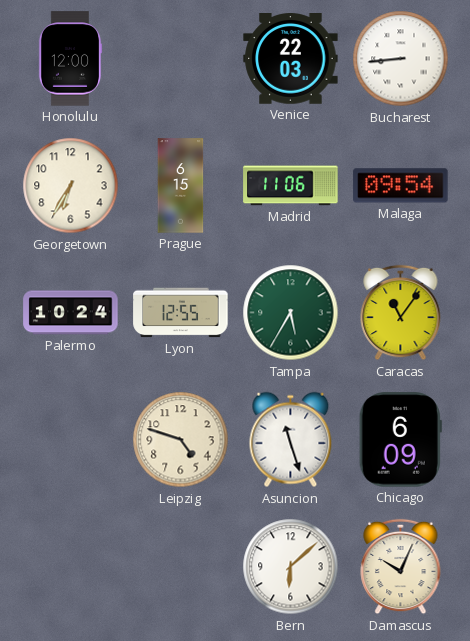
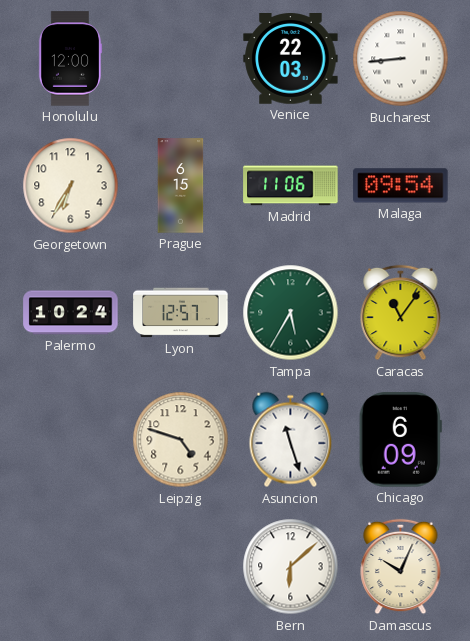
Lyon: 12:55 -> 12:57 (181, 313)
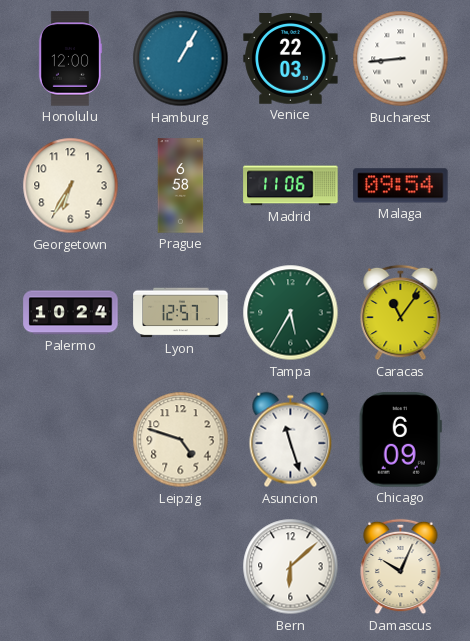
Hamburg: none -> 1:05 (181, 59)
Prague: 6:15 -> 6:58 (181, 186)
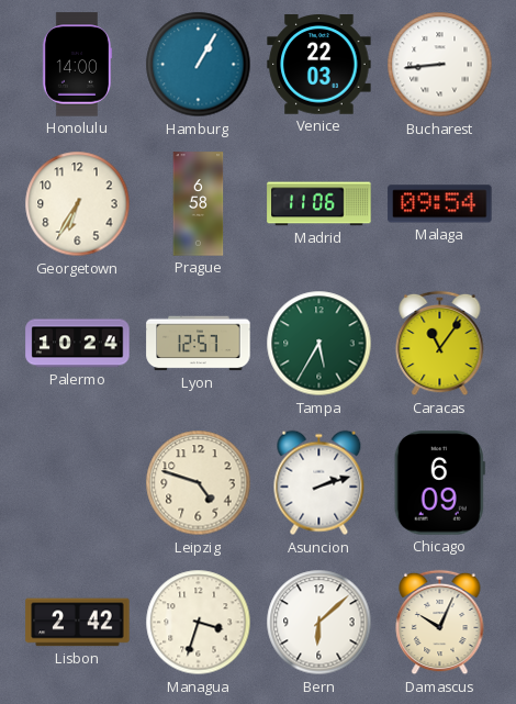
Honolulu: 12:00 -> 14:00 (77, 65)
Asuncion: 11:27 -> 2:12 (319, 483)
Lisbon: none -> 2:42 (78, 623)
Managua: none -> 3:33 (199, 623)
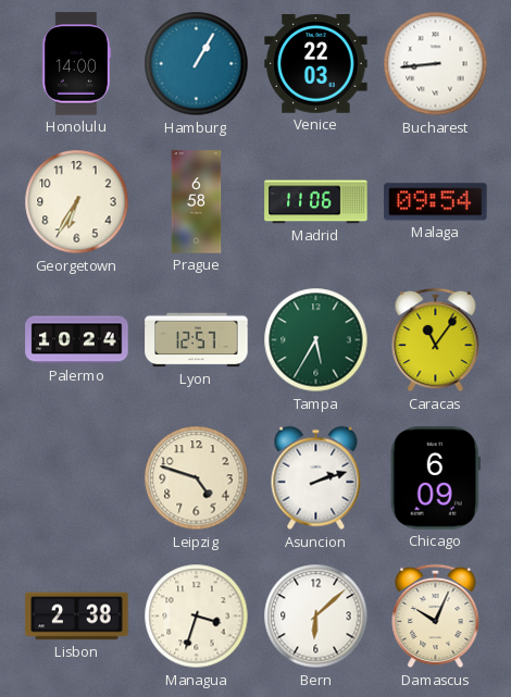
Lisbon: 2:42 -> 2:38 (77, 617)
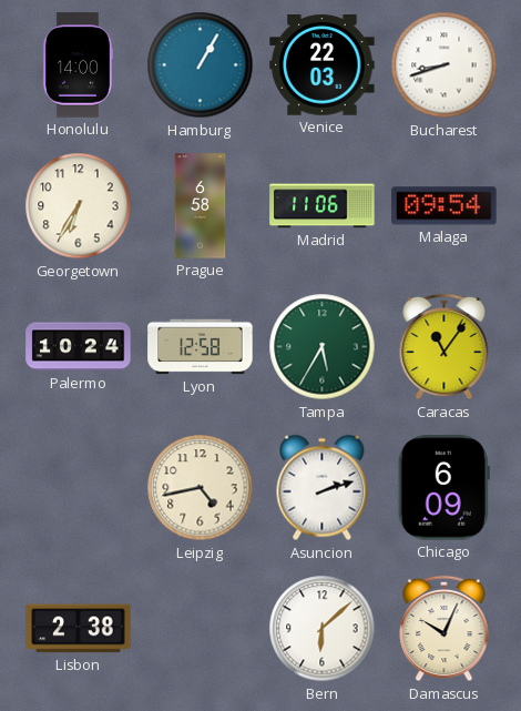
Bucharest: 8:44 -> 8:42 (445, 65)
Lyon: 12:57 -> 12:58 (201, 347)
Leipzig: 4:48 -> 4:43 (201, 488)
Managua: 3:33 -> none (197, 617)
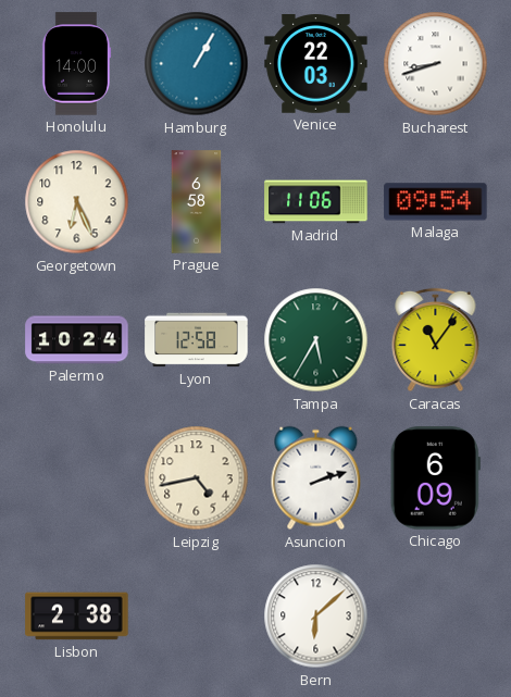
Georgetown: 6:35 -> 6:26 (77, 202)
Damascus: 10:04 -> none (445, 629)
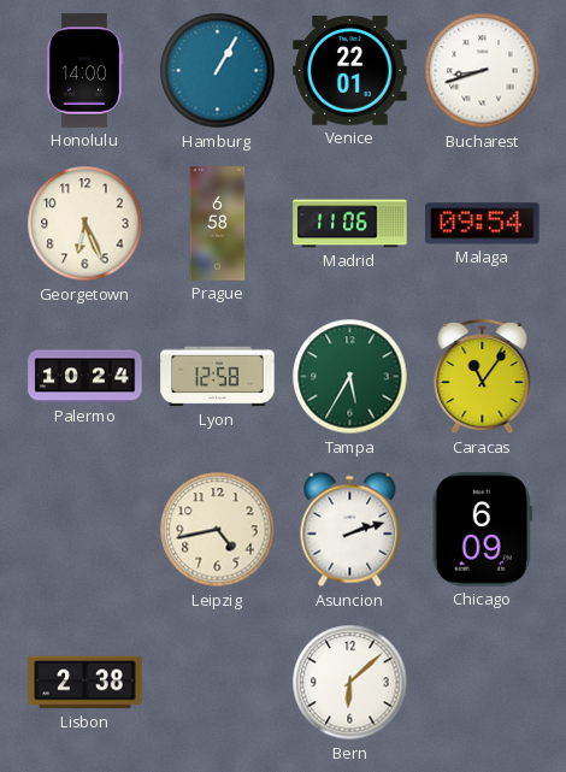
Venice: 22:03 -> 22:01 (350, 71)
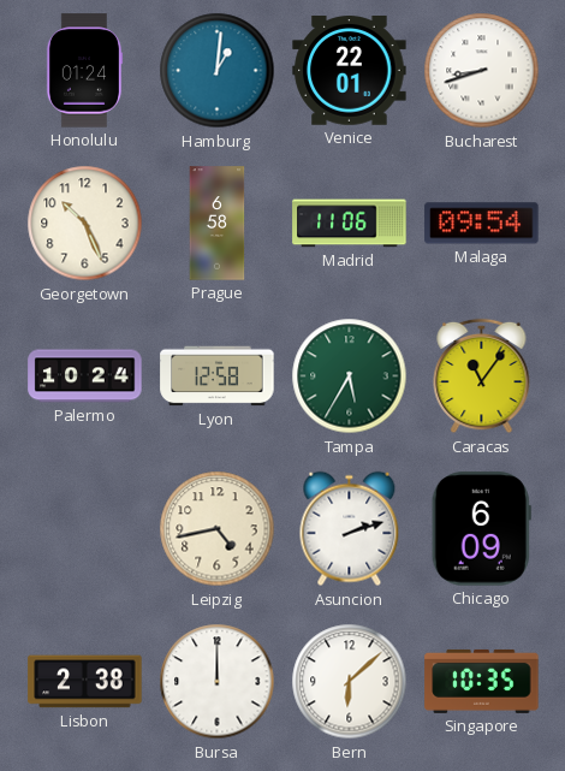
Honolulu: 14:00 -> 01:24 (84, 71)
Hamburg: 1:05 -> 1:01 (218, 71)
Georgetown: 6:26 -> 10:26 (85, 224)
Bursa: none -> 12:00 (218, 682)
Singapore: none -> 10:35 (482, 681)
